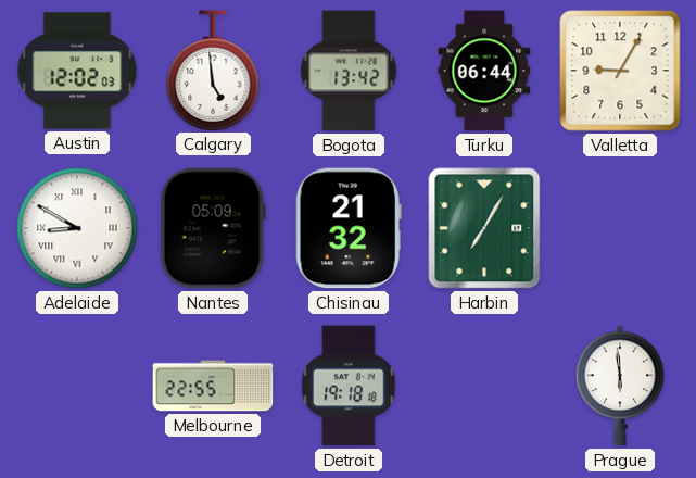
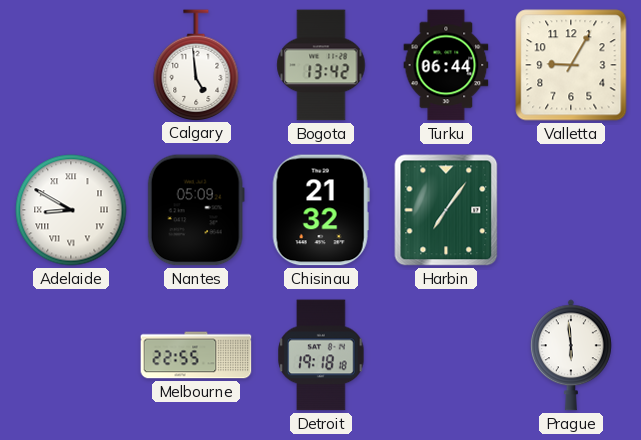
Austin: 12:02 -> none (77, 71)
Harbin: 7:05 -> 7:06 (446, 210)
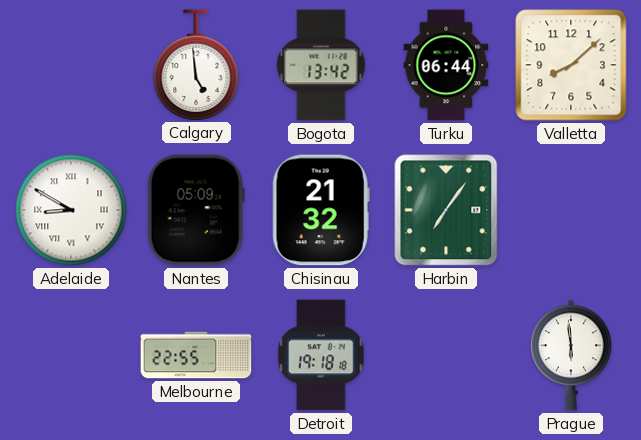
Valletta: 9:05 -> 8:08 (571, 65)
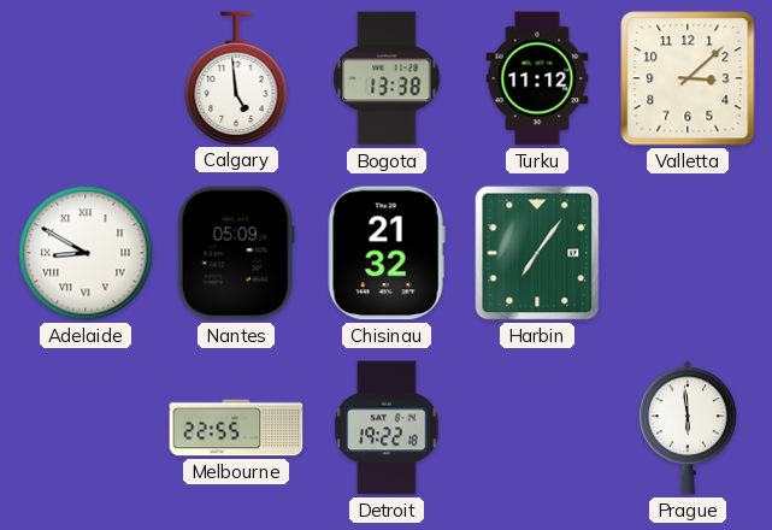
Bogota: 13:42 -> 13:38 (387, 78)
Turku: 06:44 -> 11:12 (537, 78)
Valletta: 8:08 -> 3:08 (688, 78)
Detroit: 19:18 -> 19:22 (387, 428)
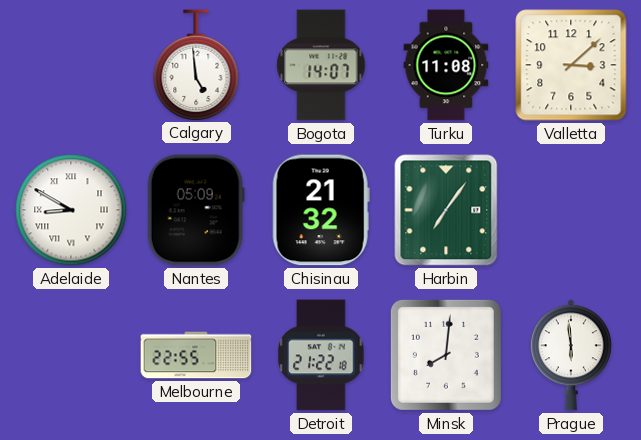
Bogota: 13:38 -> 14:07 (321, 65)
Turku: 11:12 -> 11:08 (446, 65)
Detroit: 19:22 -> 21:22 (321, 355)
Minsk: none -> 8:01 (446, 355)
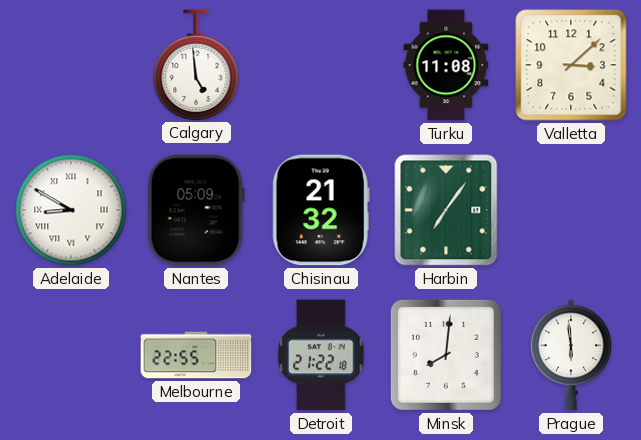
Bogota: 14:07 -> none (321, 65)
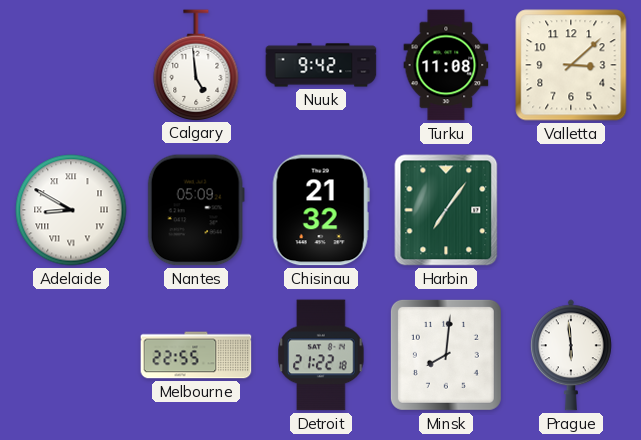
Nuuk: none -> 9:42 (321, 65)
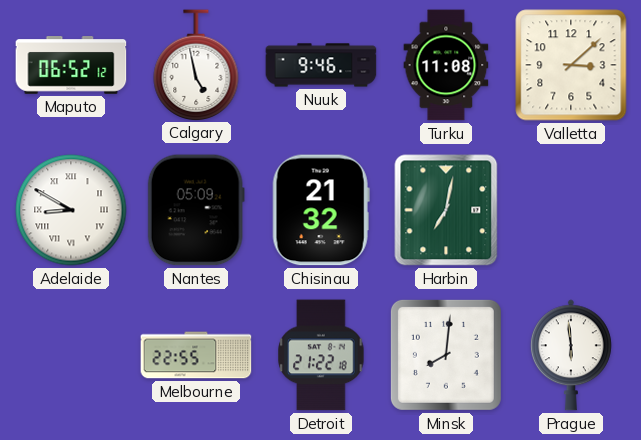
Maputo: none -> 06:52 (71, 65)
Calgary: 4:59 -> 4:58 (196, 65)
Nuuk: 9:42 -> 9:46 (321, 65)
Harbin: 7:06 -> 7:02 (446, 210)
